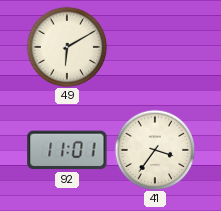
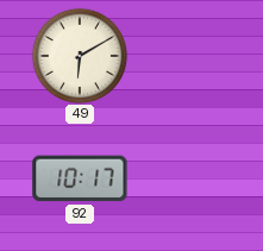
92: 11:01 -> 10:17 (80, 178)
41: 3:36 -> none (155, 150)
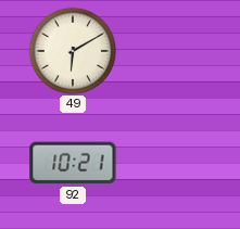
92: 10:17 -> 10:21 (73, 163)
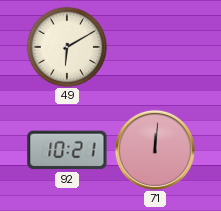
71: none -> 12:01 (155, 150)
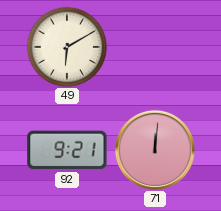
92: 10:21 -> 9:21 (67, 150)
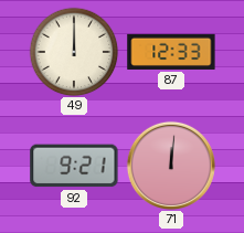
49: 6:10 -> 12:00 (74, 52)
87: none -> 12:33 (171, 52)
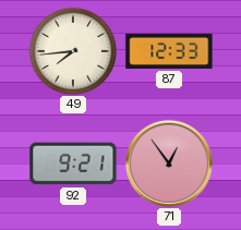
49: 12:00 -> 7:44 (73, 51)
71: 12:01 -> 12:54 (169, 164)
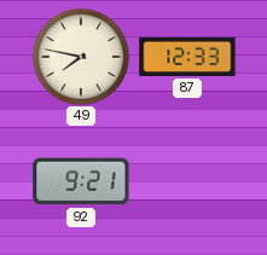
49: 7:44 -> 7:47 (81, 57)
71: 12:54 -> none (169, 164)
